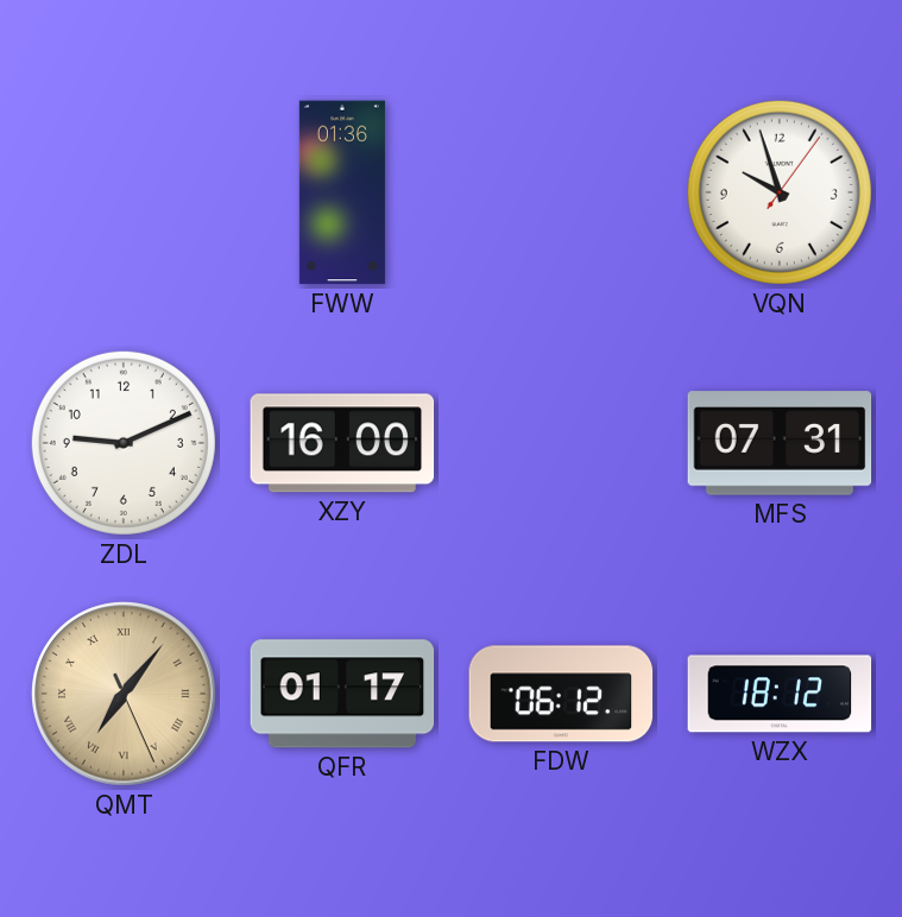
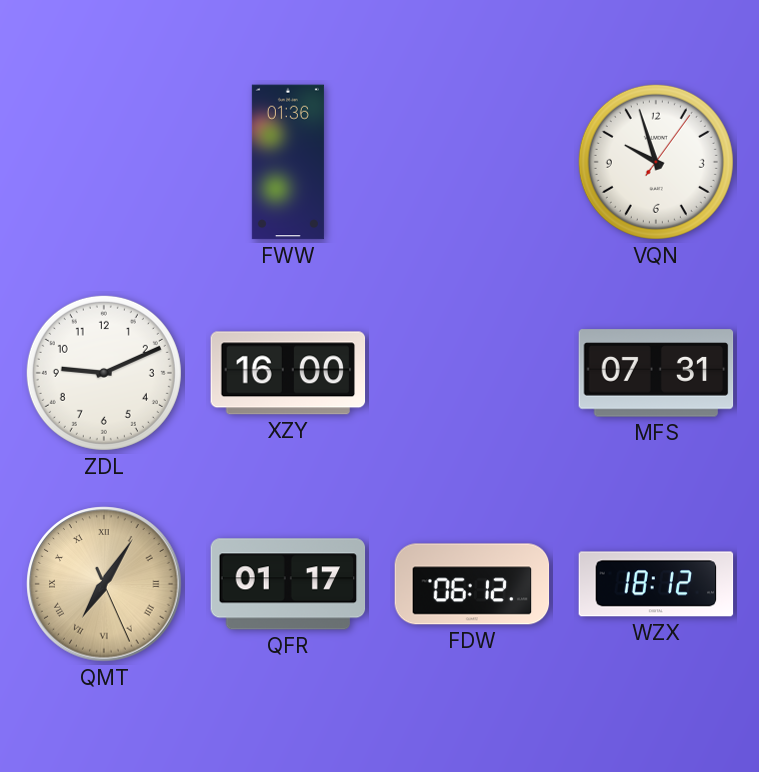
QMT: 7:06 -> 7:05 (104, 584)
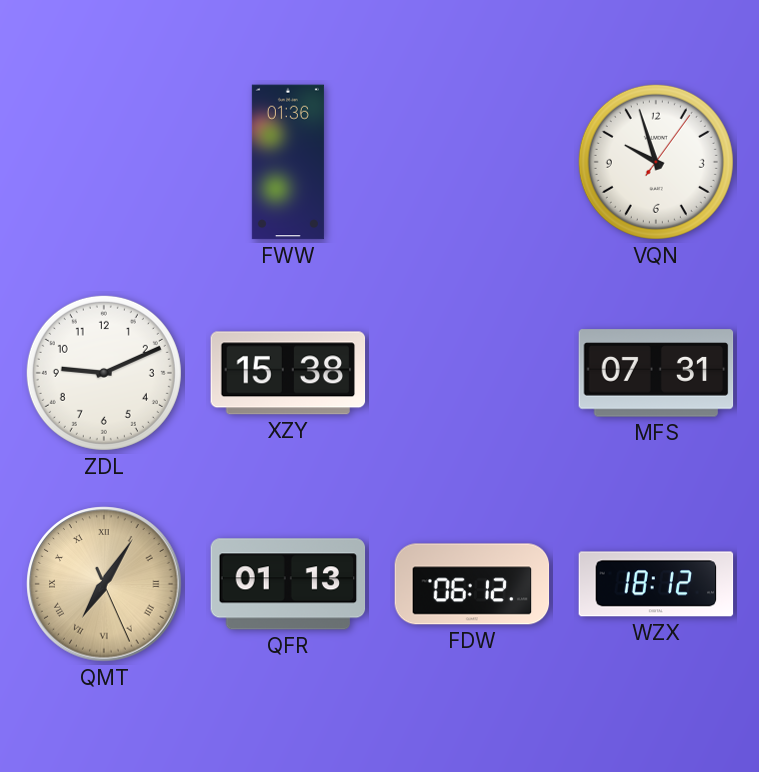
XZY: 16:00 -> 15:38 (288, 373)
QFR: 01:17 -> 01:13 (288, 584)
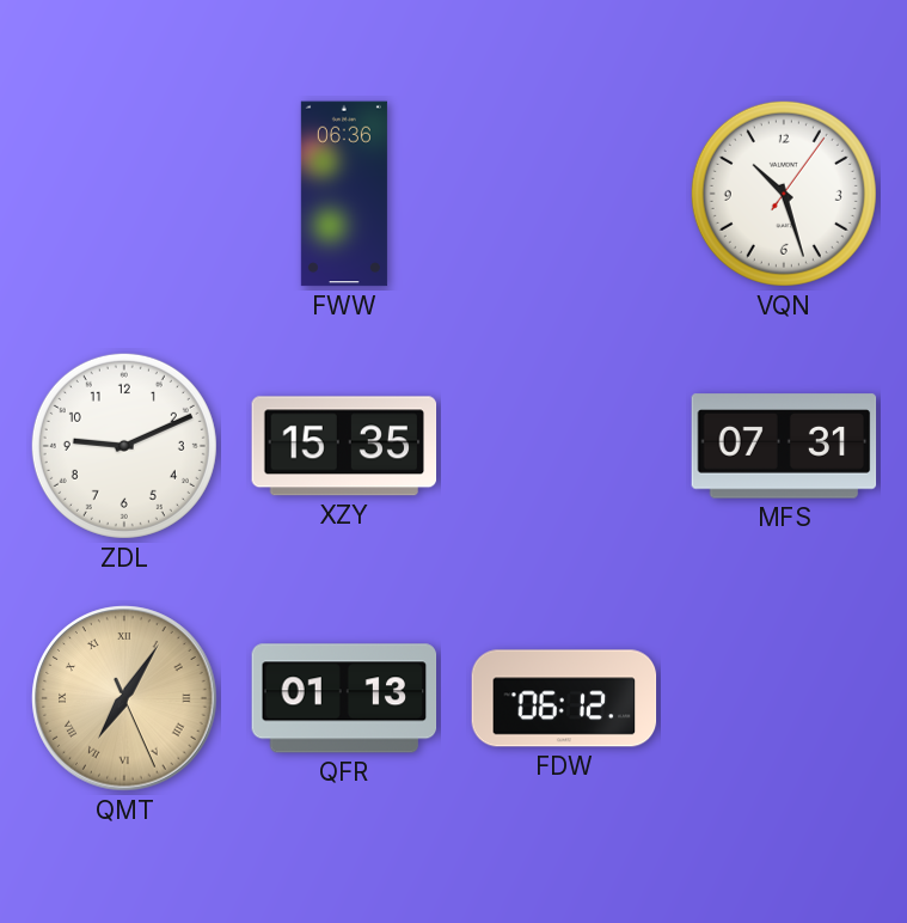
FWW: 01:36 -> 06:36 (344, 194)
VQN: 9:57 -> 10:27 (784, 194)
XZY: 15:38 -> 15:35 (344, 446)
WZX: 18:12 -> none (656, 584)
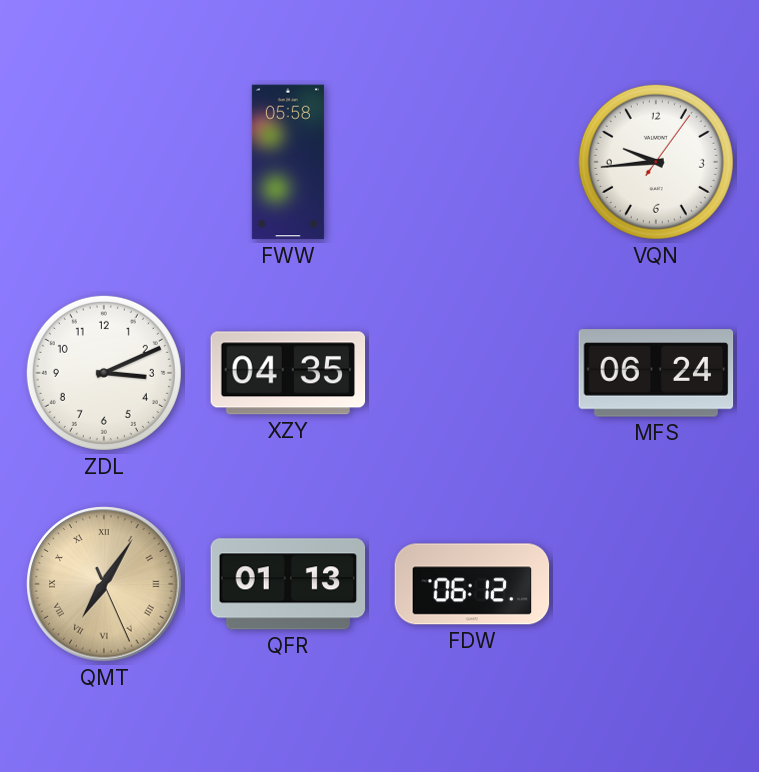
FWW: 06:36 -> 05:58 (288, 162)
VQN: 10:27 -> 9:44 (656, 162)
ZDL: 9:11 -> 3:11 (104, 373)
XZY: 15:35 -> 04:35 (288, 373)
MFS: 07:31 -> 06:24 (656, 373)
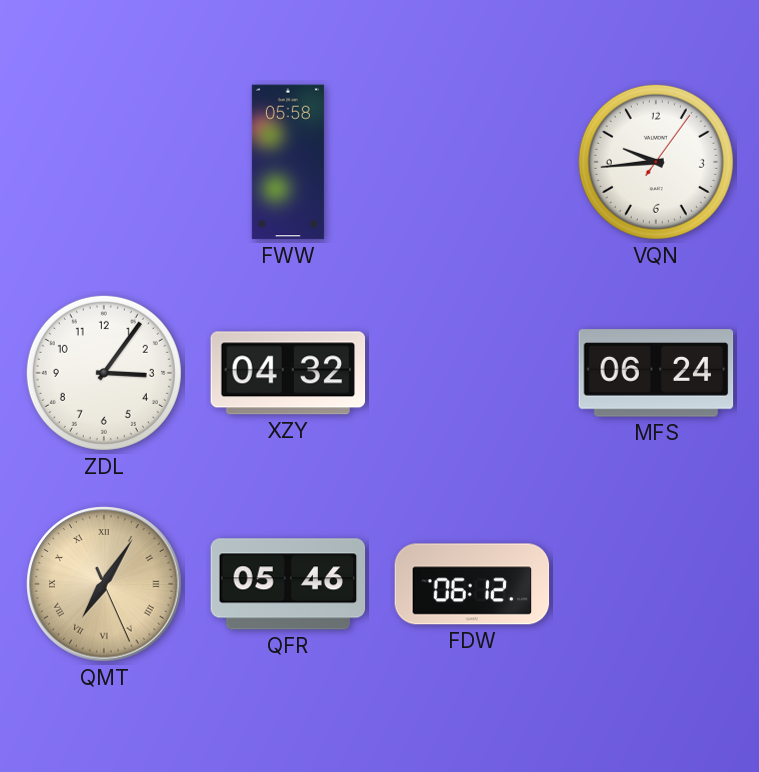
ZDL: 3:11 -> 3:06 (104, 373)
XZY: 04:35 -> 04:32 (288, 373)
QFR: 01:13 -> 05:46 (288, 584)
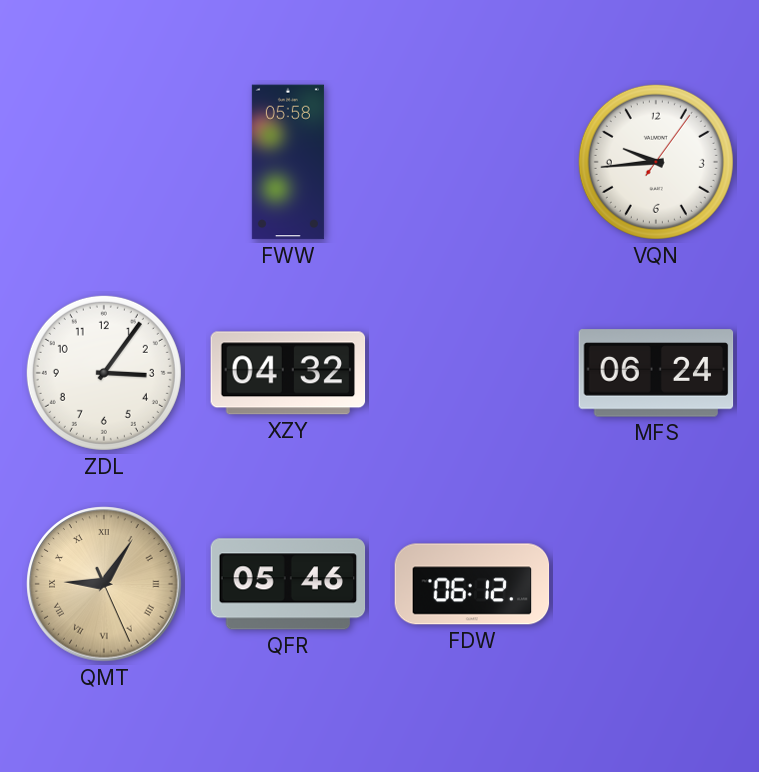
QMT: 7:05 -> 9:05 (104, 584)
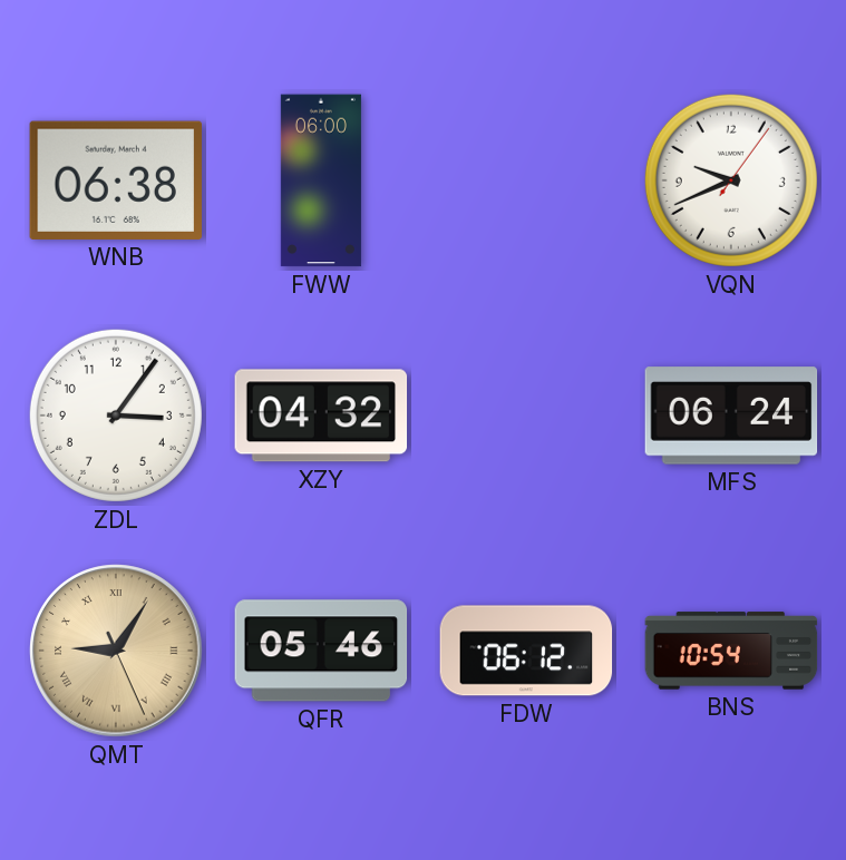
WNB: none -> 06:38 (115, 180)
FWW: 05:58 -> 06:00 (321, 180)
VQN: 9:44 -> 9:41 (731, 180)
BNS: none -> 10:54 (731, 651)
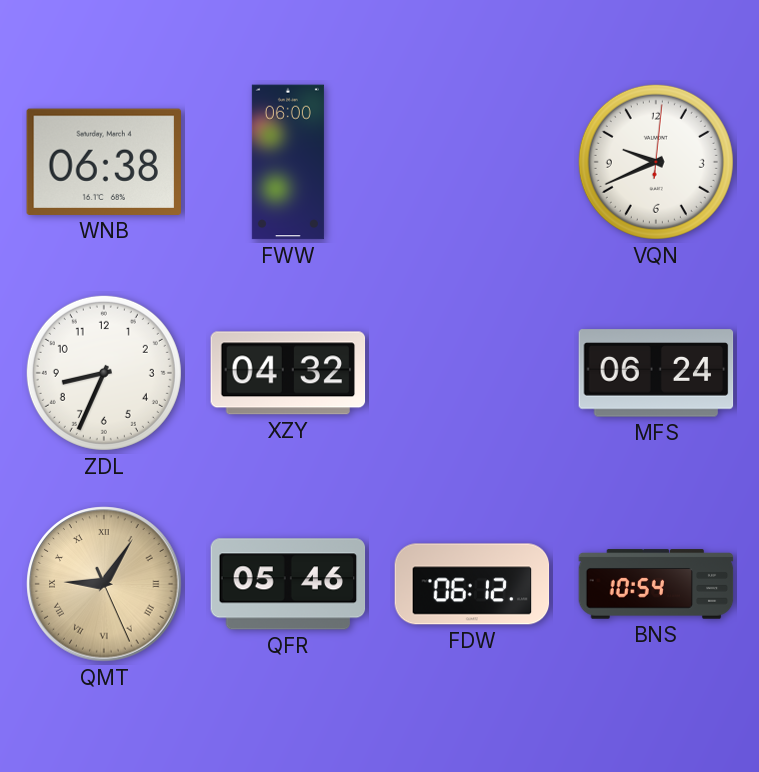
VQN: 9:41:06 -> 9:41:01 (656, 162)
ZDL: 3:06 -> 8:34 (104, 373)
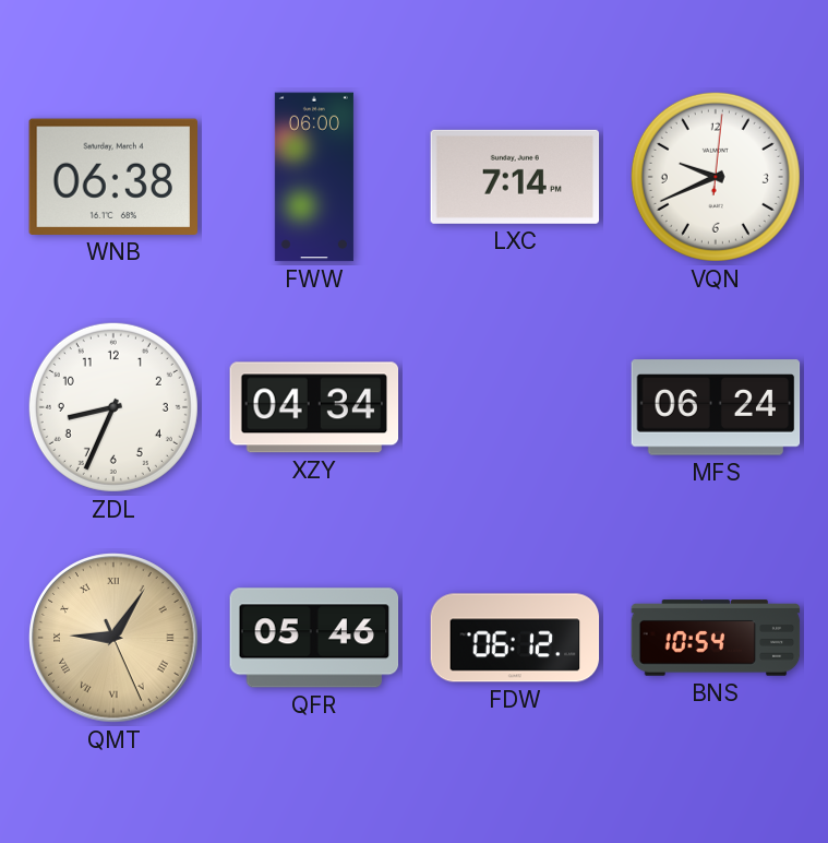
LXC: none -> 7:14 (515, 177)
XZY: 04:32 -> 04:34 (314, 407)
